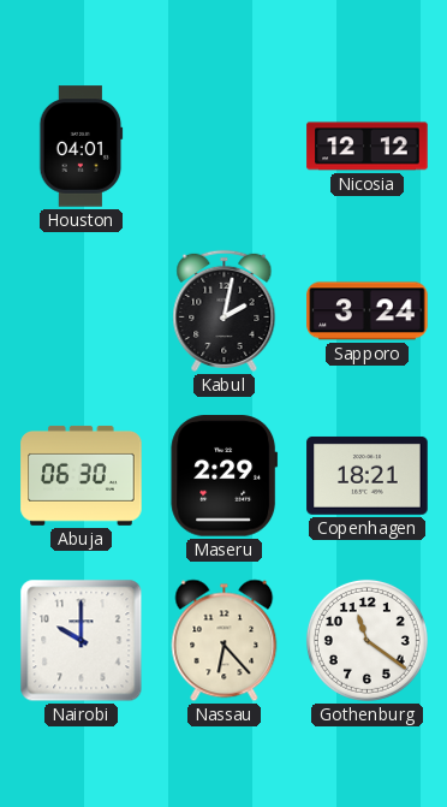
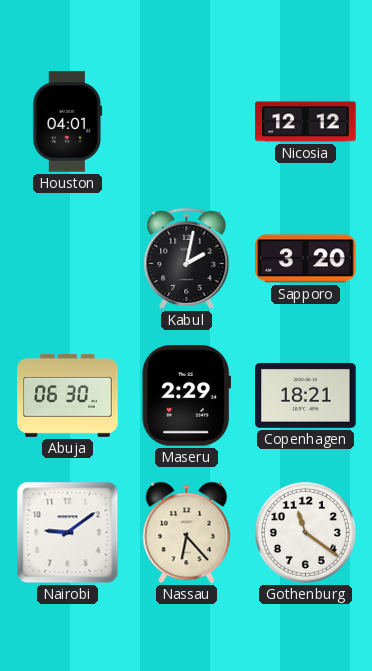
Sapporo: 3:24 -> 3:20 (306, 259)
Nairobi: 10:00 -> 9:09 (68, 533)
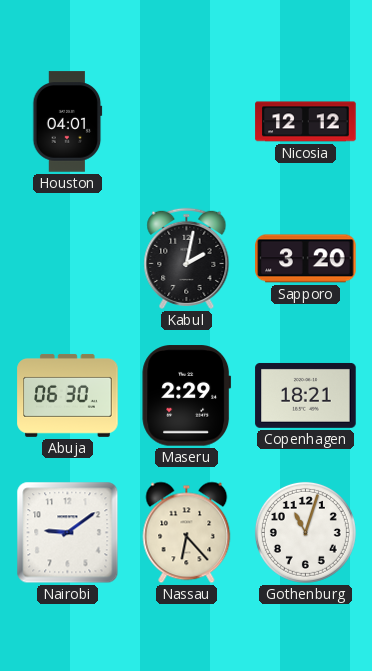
Gothenburg: 11:21 -> 11:03 (305, 532)
